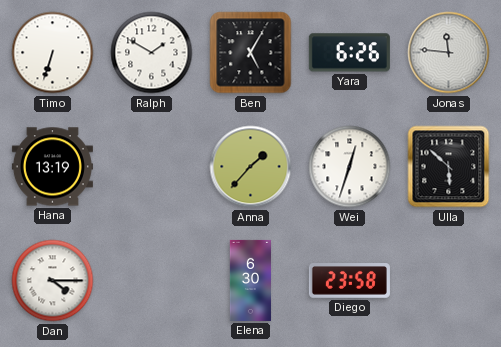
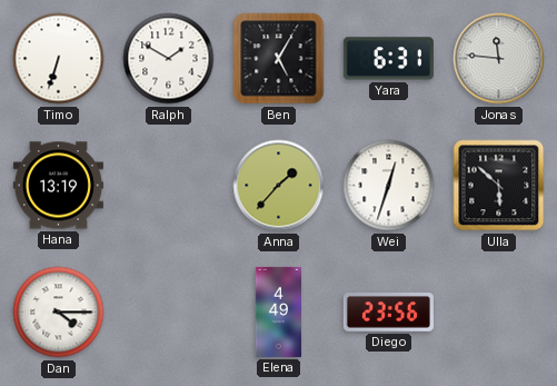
Yara: 6:26 -> 6:31 (388, 59)
Elena: 6:30 -> 4:49 (278, 311)
Diego: 23:58 -> 23:56 (388, 313)
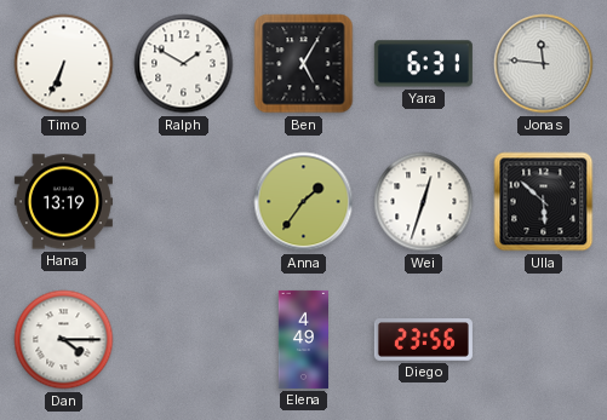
Timo: 6:33 -> 6:34 (64, 64)
Anna: 1:37 -> 1:36 (304, 202)
